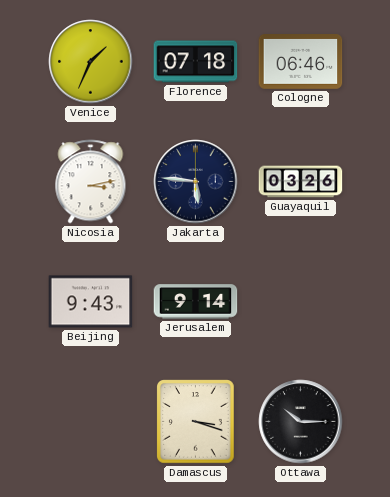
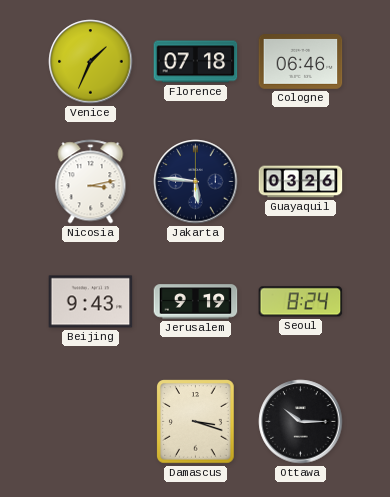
Jerusalem: 9:14 -> 9:19 (196, 302)
Seoul: none -> 8:24 (301, 302)
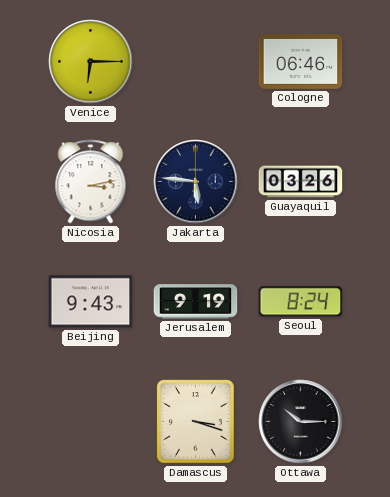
Venice: 1:34 -> 6:15 (91, 62)
Florence: 07:18 -> none (196, 62)
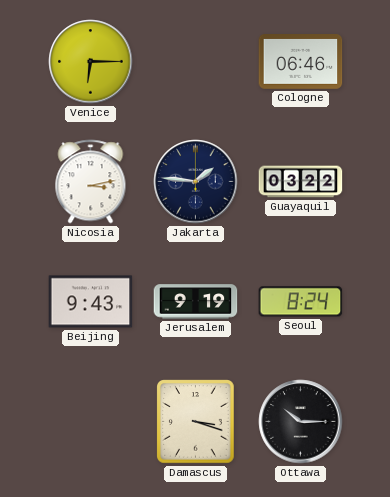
Jakarta: 5:46 -> 1:46 (196, 182)
Guayaquil: 03:26 -> 03:22 (301, 182)
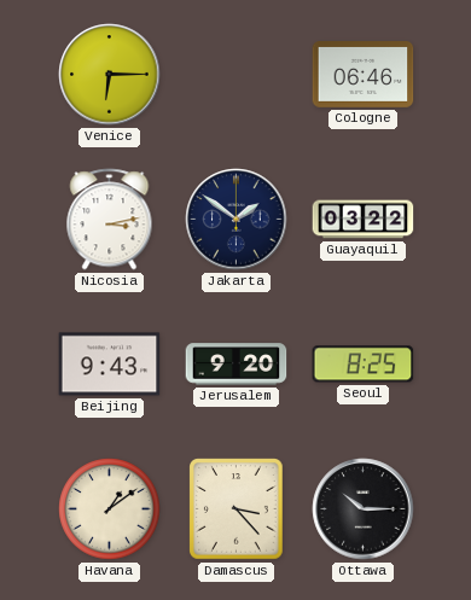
Jakarta: 1:46 -> 1:51 (237, 220)
Jerusalem: 9:19 -> 9:20 (237, 365)
Seoul: 8:24 -> 8:25 (364, 365)
Havana: none -> 1:09 (110, 509)
Damascus: 3:18 -> 3:23 (237, 509)
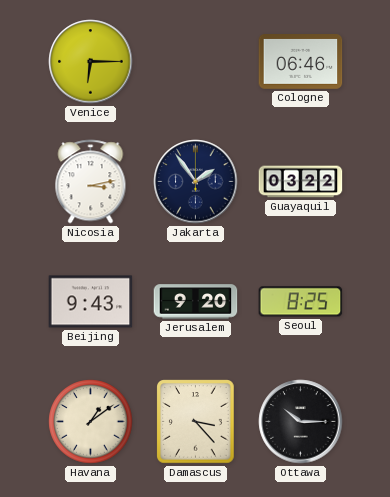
Jakarta: 1:51 -> 1:54 (196, 182)
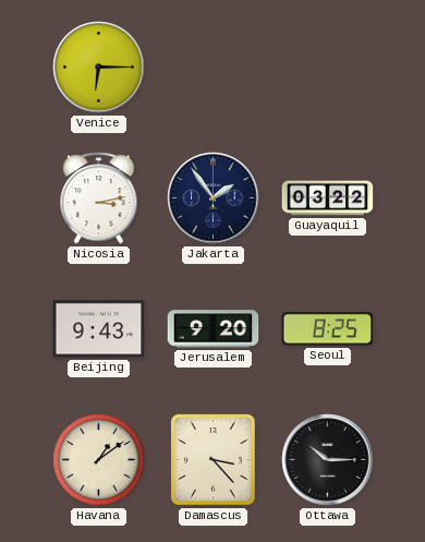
Cologne: 06:46 -> none (301, 62)
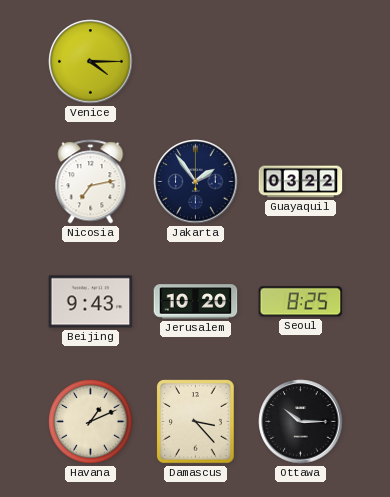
Venice: 6:15 -> 4:15 (91, 62)
Nicosia: 3:13 -> 7:13 (91, 182)
Jerusalem: 9:20 -> 10:20 (196, 302)
Havana: 1:09 -> 1:11 (91, 422)
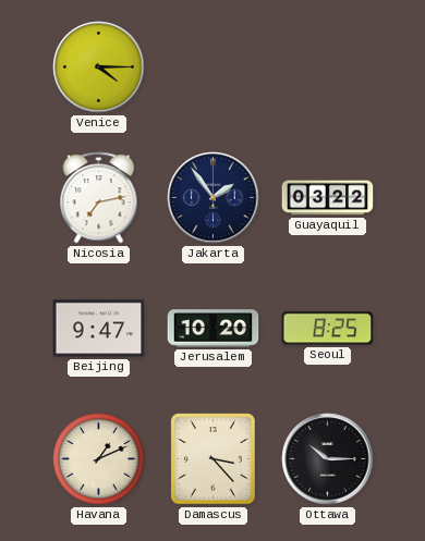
Beijing: 9:43 -> 9:47 (99, 329)
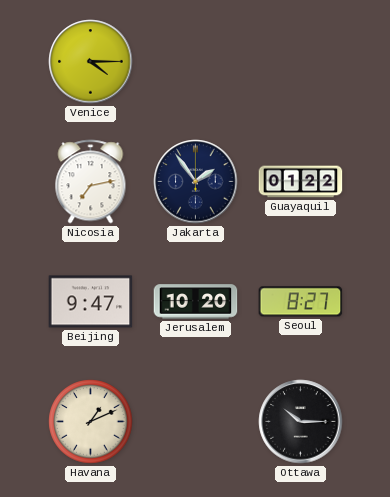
Guayaquil: 03:22 -> 01:22 (301, 182)
Seoul: 8:25 -> 8:27 (301, 302)
Damascus: 3:23 -> none (214, 459)
